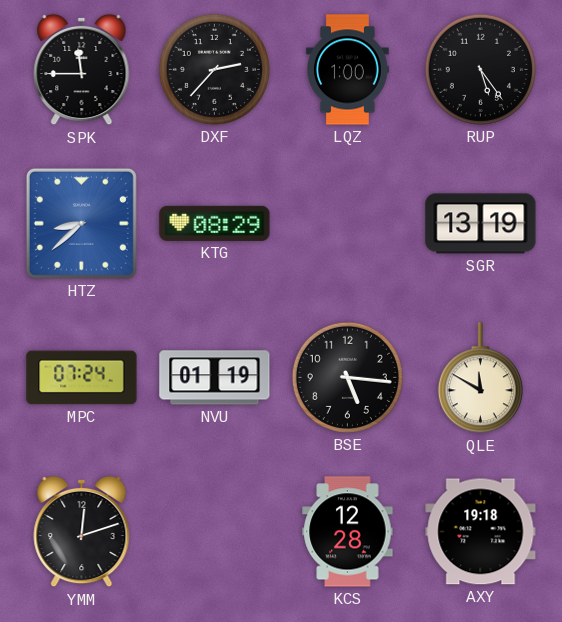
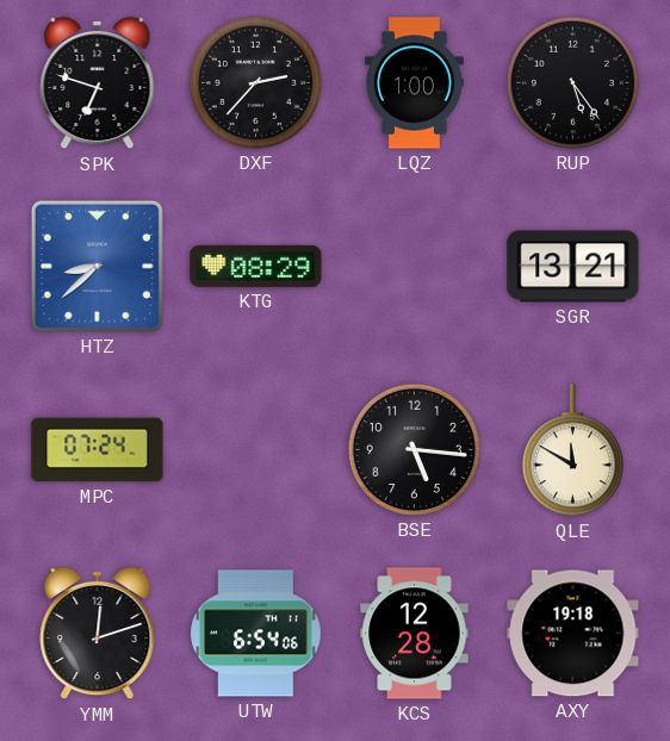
SPK: 11:45 -> 6:48 (98, 83)
SGR: 13:19 -> 13:21 (573, 267)
NVU: 01:19 -> none (215, 378)
UTW: none -> 6:54 (256, 634)
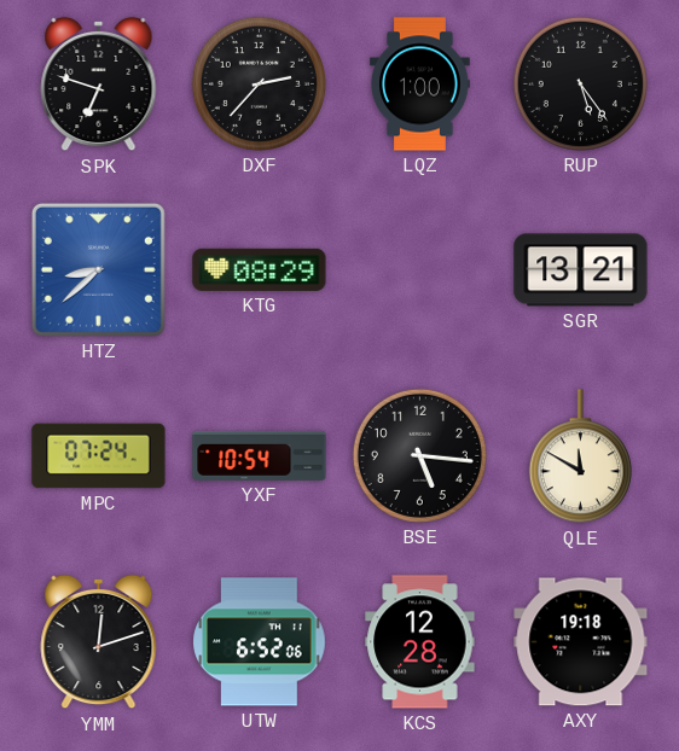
YXF: none -> 10:54 (260, 455)
UTW: 6:54 -> 6:52 (260, 642)
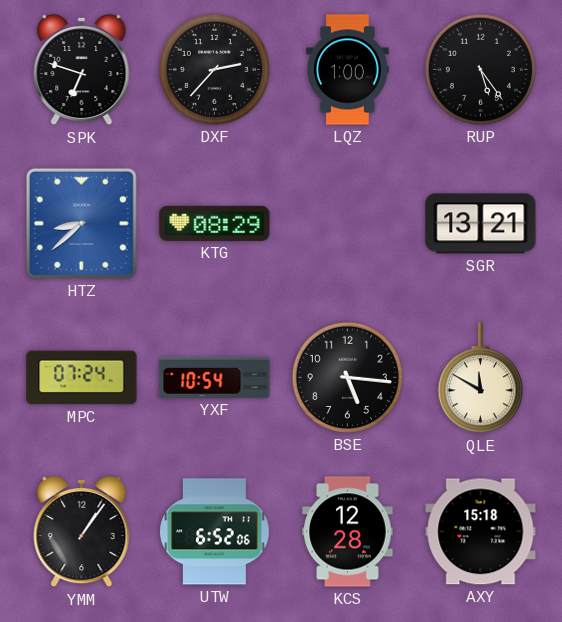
YMM: 12:12 -> 1:06 (82, 532)
AXY: 19:18 -> 15:18 (481, 532)
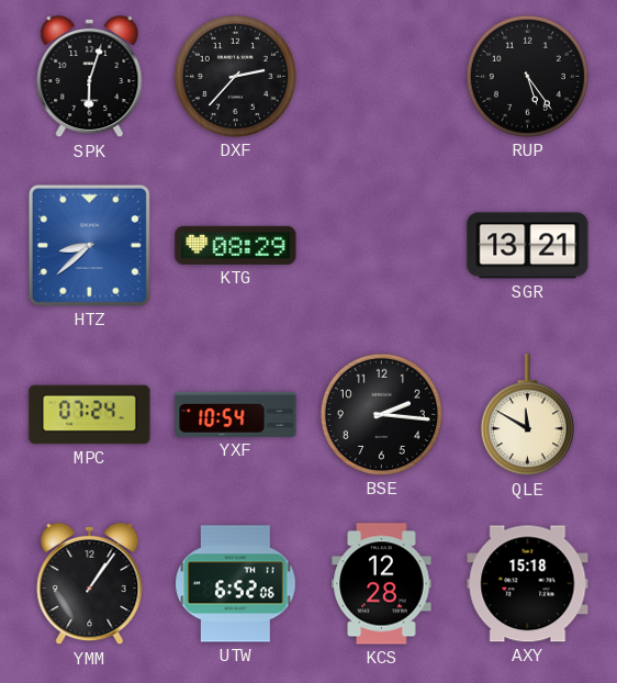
SPK: 6:48 -> 6:03 (90, 77)
LQZ: 1:00 -> none (348, 70)
BSE: 5:16 -> 2:16 (381, 414)
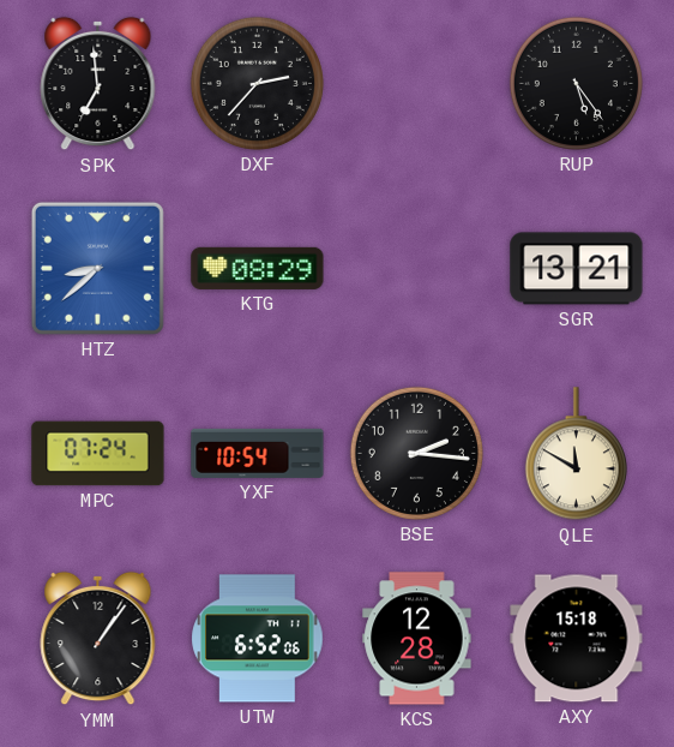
SPK: 6:03 -> 6:59 (98, 84)
